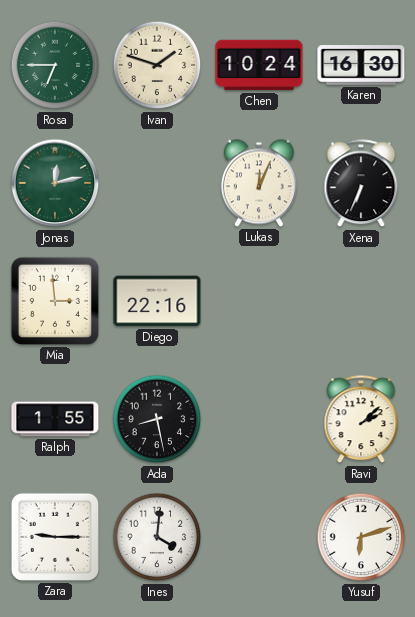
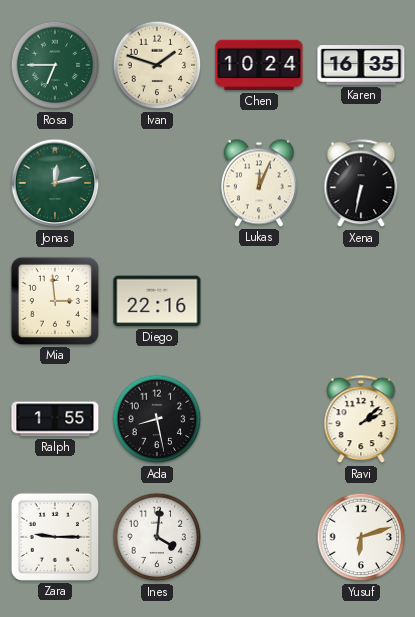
Karen: 16:30 -> 16:35 (361, 65)
Xena: 6:34 -> 6:32 (361, 184)
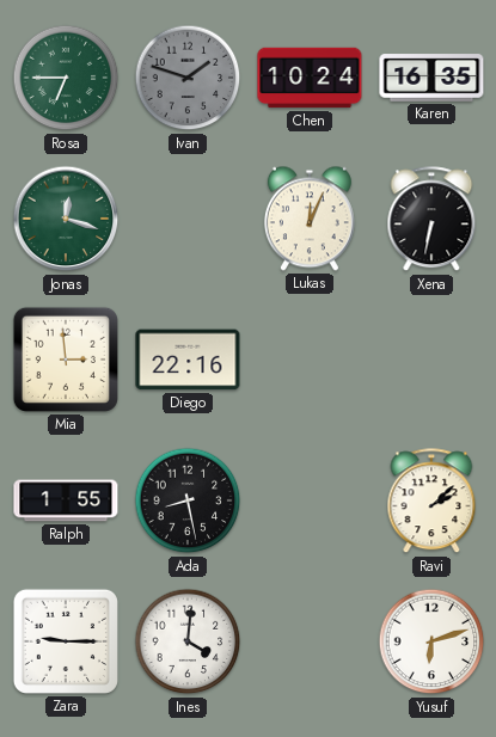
Ivan dial: cream -> grey (188, 78)
Jonas: 12:13 -> 12:18 (66, 219)
